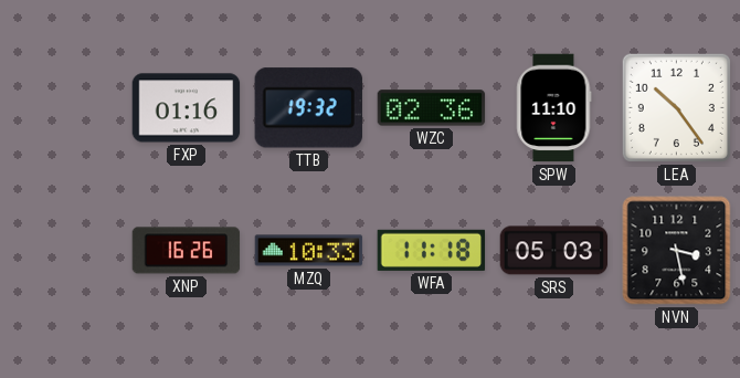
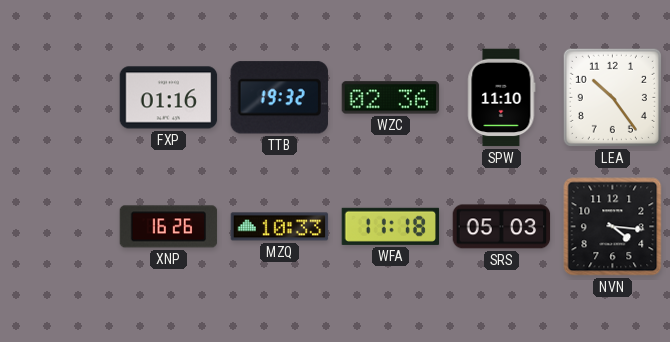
NVN: 3:28 -> 4:16 (613, 227)
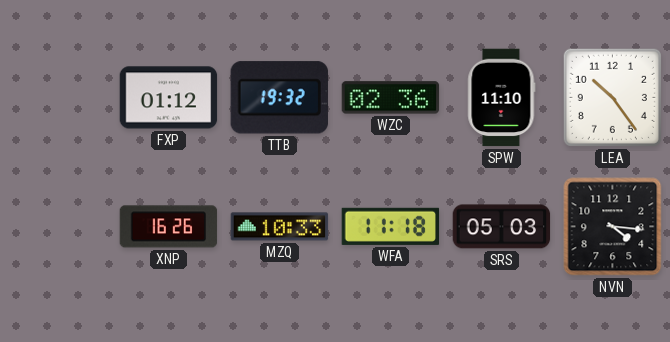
FXP: 01:16 -> 01:12 (169, 98)
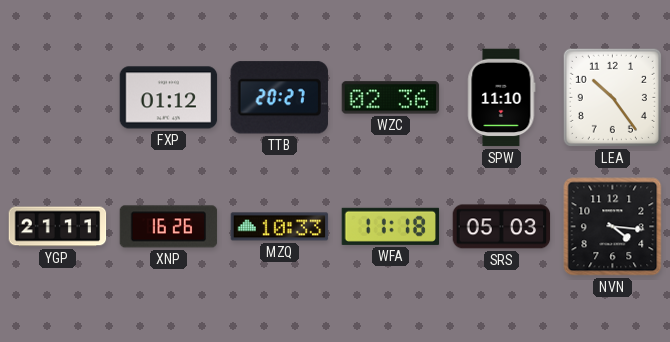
TTB: 19:32 -> 20:27 (279, 98)
YGP: none -> 21:11 (58, 227)
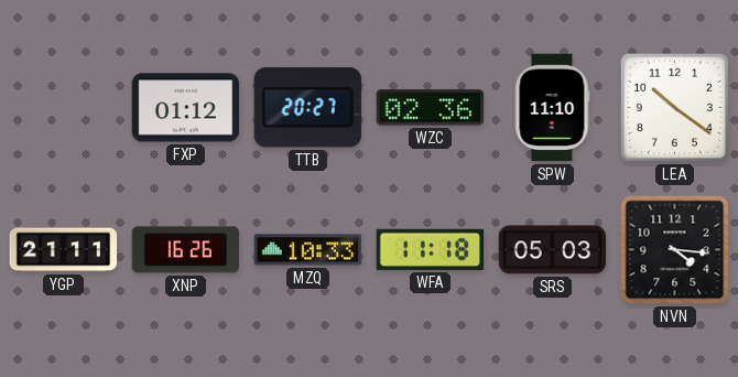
LEA: 10:24 -> 10:21 (674, 107)
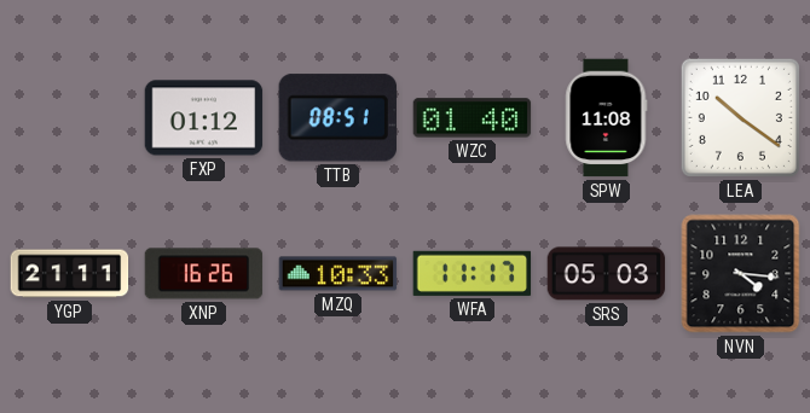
TTB: 20:27 -> 08:51 (337, 118)
WZC: 02:36 -> 01:40 (473, 118)
SPW: 11:10 -> 11:08 (607, 118)
WFA: 11:18 -> 11:17 (473, 273)
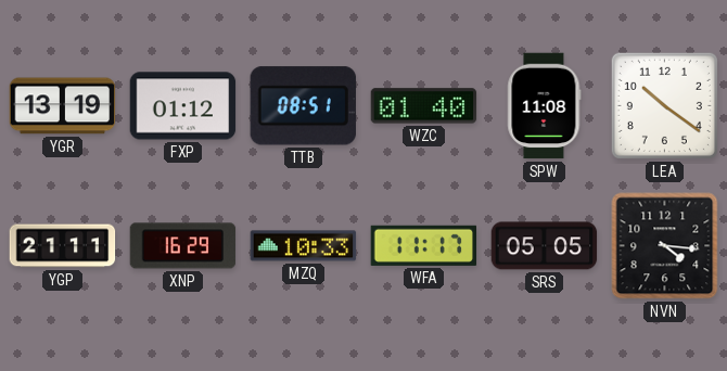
YGR: none -> 13:19 (63, 106)
XNP: 16:26 -> 16:29 (183, 246)
SRS: 05:03 -> 05:05 (545, 246)
